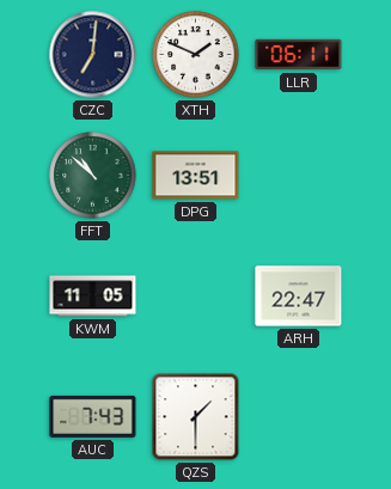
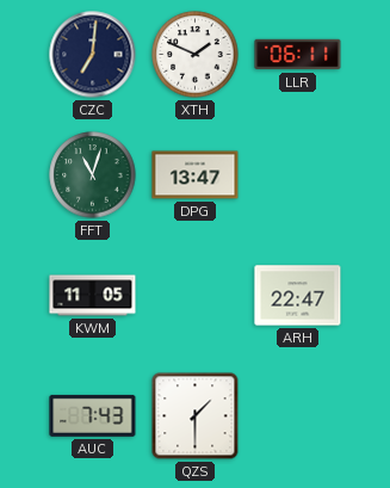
FFT: 10:52 -> 11:03 (93, 175)
DPG: 13:51 -> 13:47 (196, 175)
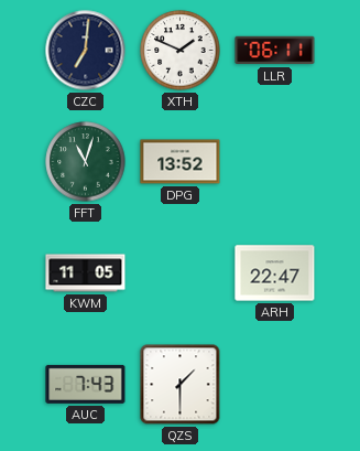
DPG: 13:47 -> 13:52 (181, 162)
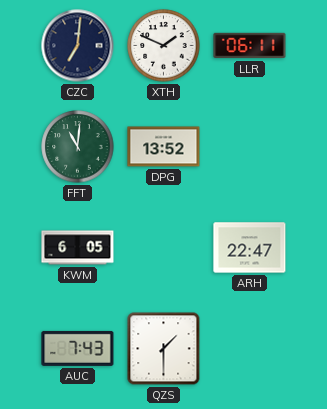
FFT: 11:03 -> 11:01 (78, 147)
KWM: 11:05 -> 6:05 (78, 248)
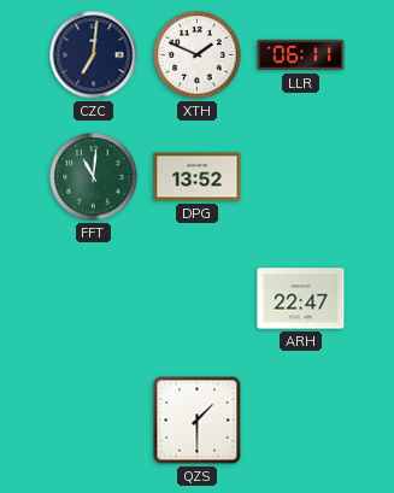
KWM: 6:05 -> none (78, 248)
AUC: 7:43 -> none (78, 348)
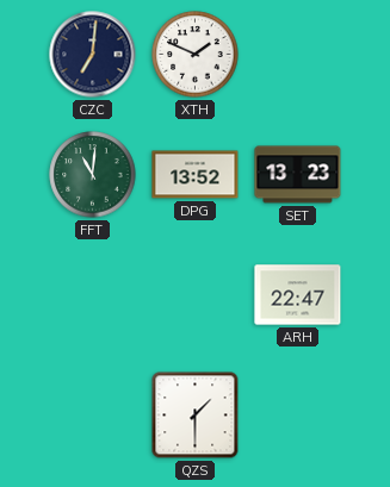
LLR: 06:11 -> none (301, 55)
SET: none -> 13:23 (298, 175)
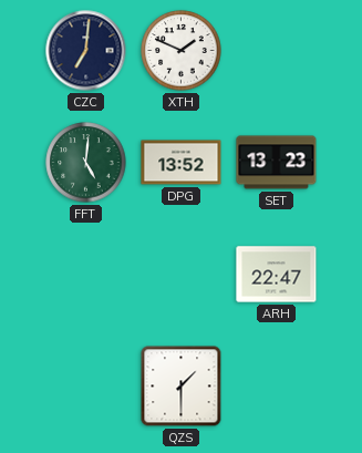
FFT: 11:01 -> 5:01 (86, 163)
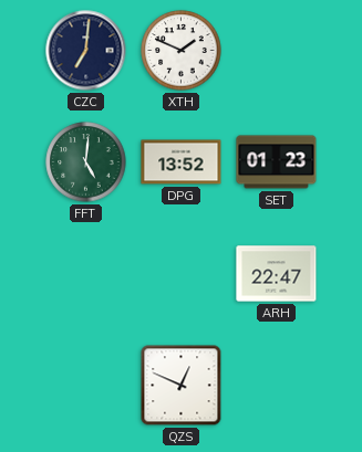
SET: 13:23 -> 01:23 (277, 162)
QZS: 1:30 -> 12:49 (182, 386)
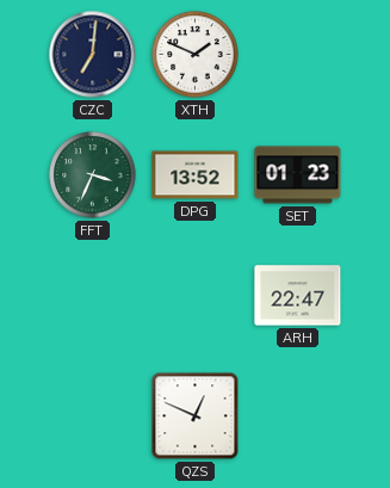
FFT: 5:01 -> 3:34 (93, 175)
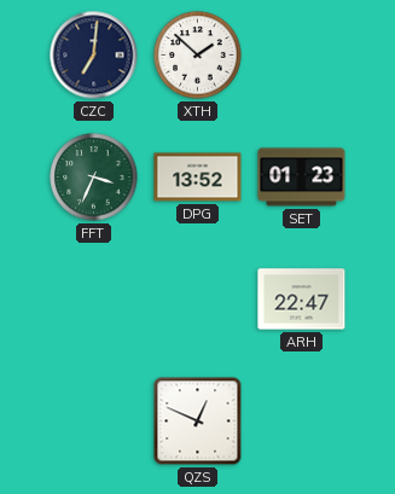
XTH: 1:49 -> 1:52 (198, 56)
